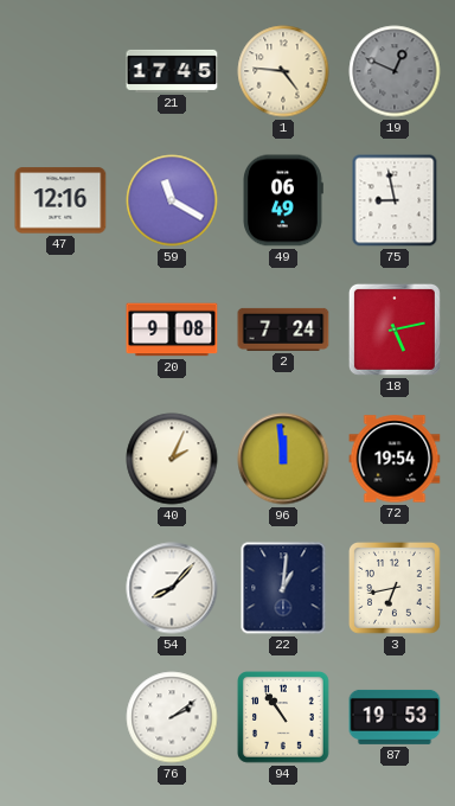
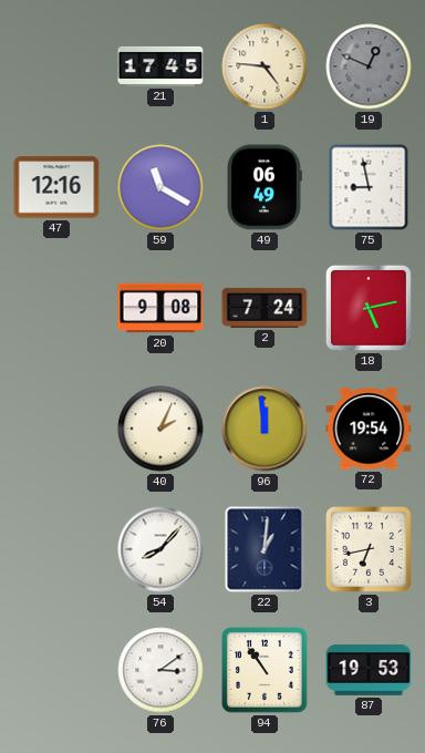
76: 2:09 -> 3:09 (160, 670)
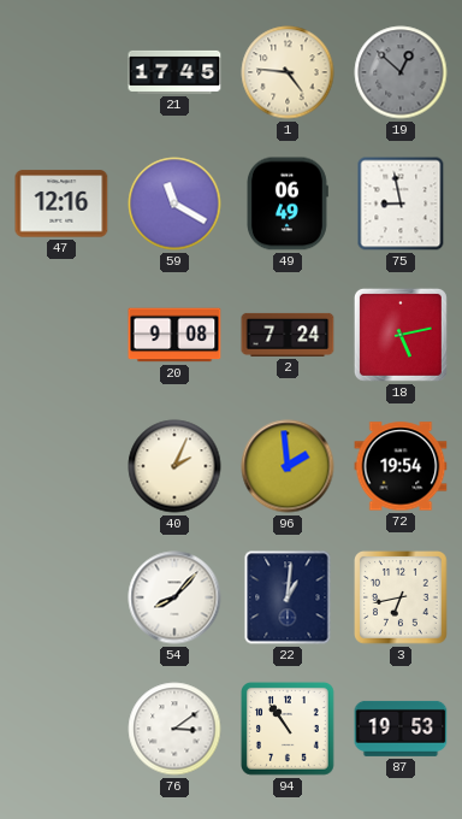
19: 12:49 -> 12:52 (401, 72)
96: 11:59 -> 1:59 (288, 466)
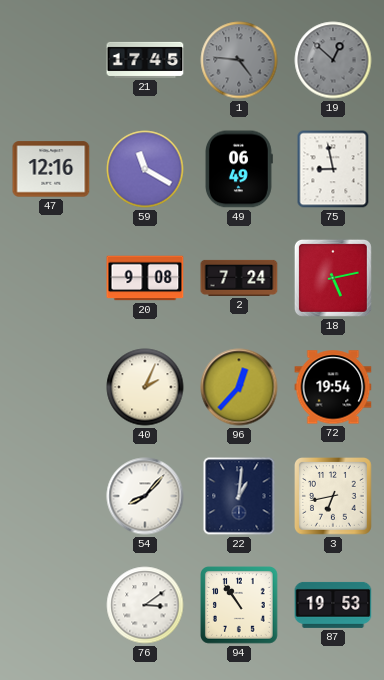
1 dial: cream -> grey (239, 60)
96: 1:59 -> 12:37 (239, 387)
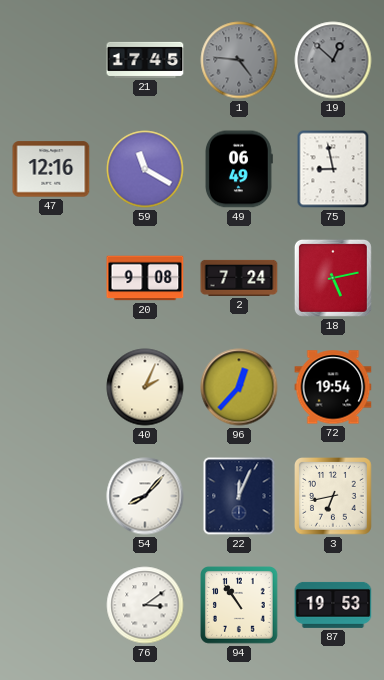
22: 1:01 -> 12:04 (239, 496)
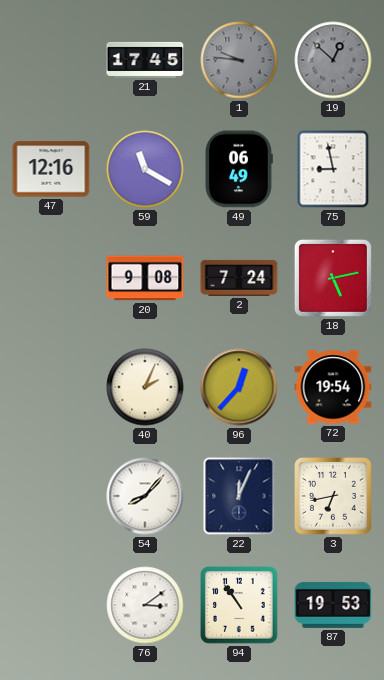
1: 4:46 -> 9:46 (239, 60)
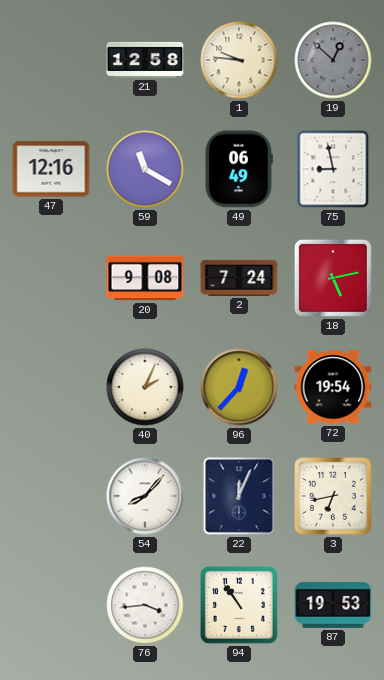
21: 17:45 -> 12:58 (145, 60)
1 dial: grey -> cream (239, 60)
76: 3:09 -> 3:44 (145, 605)
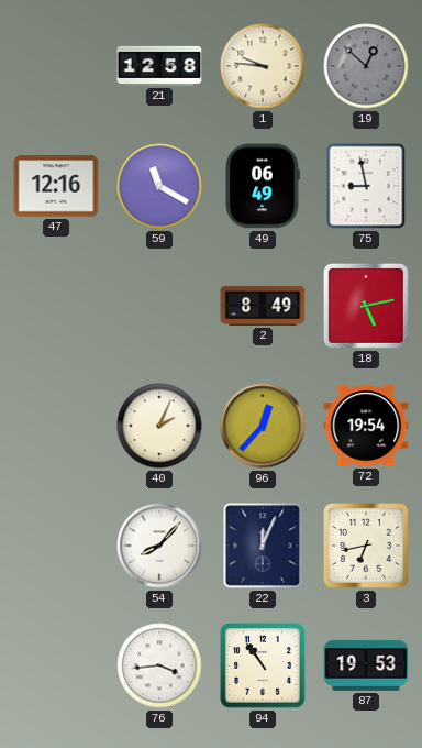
20: 9:08 -> none (145, 278)
2: 7:24 -> 8:49 (263, 306)
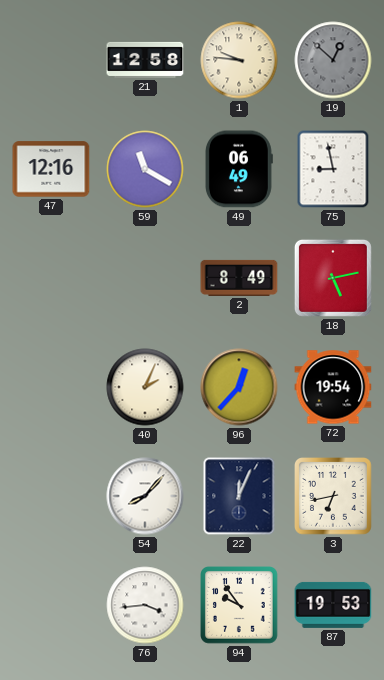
94: 10:54 -> 9:54 (240, 606)
